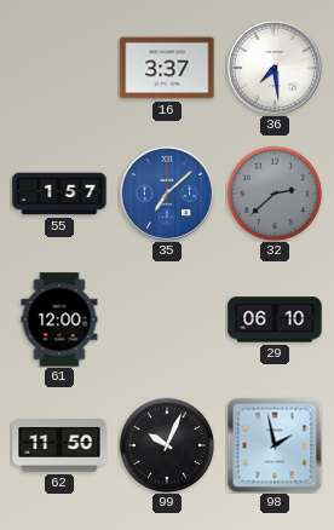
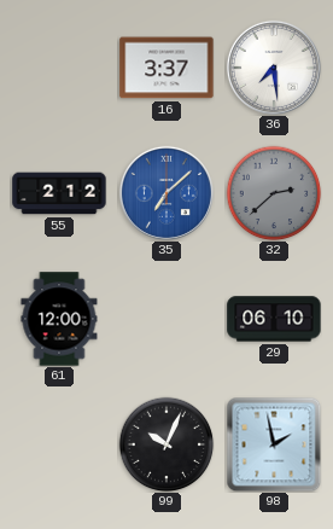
55: 1:57 -> 2:12 (59, 193)
62: 11:50 -> none (59, 445)
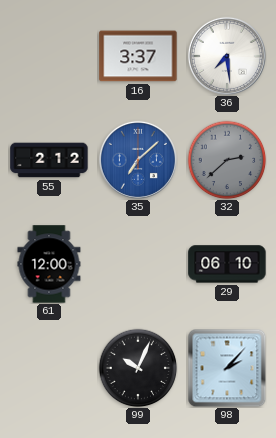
98: 1:58 -> 2:07 (227, 368)
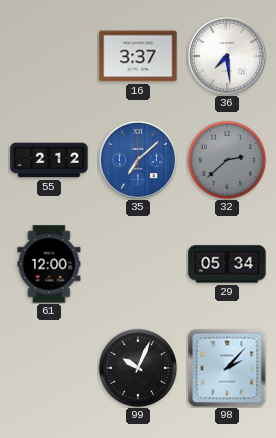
29: 06:10 -> 05:34 (227, 264)
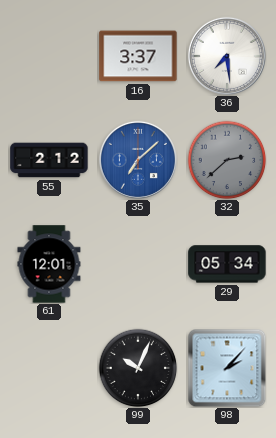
61: 12:00 -> 12:01 (49, 264)
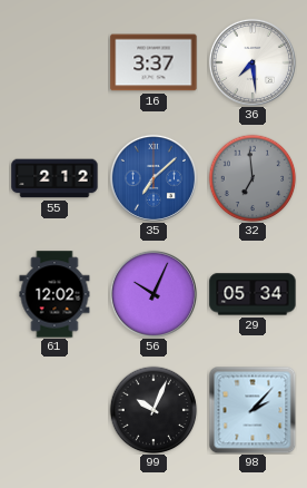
32: 2:38 -> 6:59 (252, 178)
61: 12:01 -> 12:02 (55, 294)
56: none -> 10:04 (153, 294)
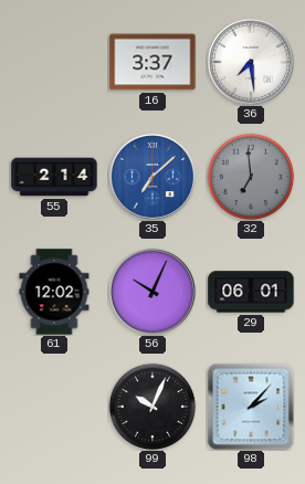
55: 2:12 -> 2:14 (54, 177)
29: 05:34 -> 06:01 (251, 292)
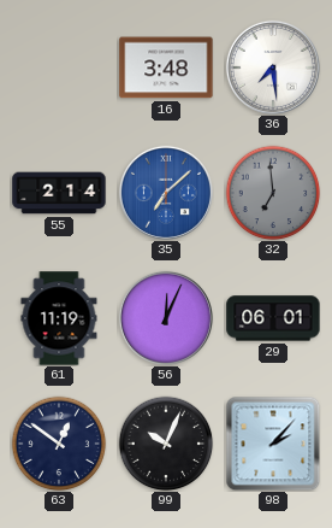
16: 3:37 -> 3:48 (166, 68)
61: 12:02 -> 11:19 (59, 318)
56: 10:04 -> 12:04 (166, 318)
63: none -> 12:51 (59, 444)
